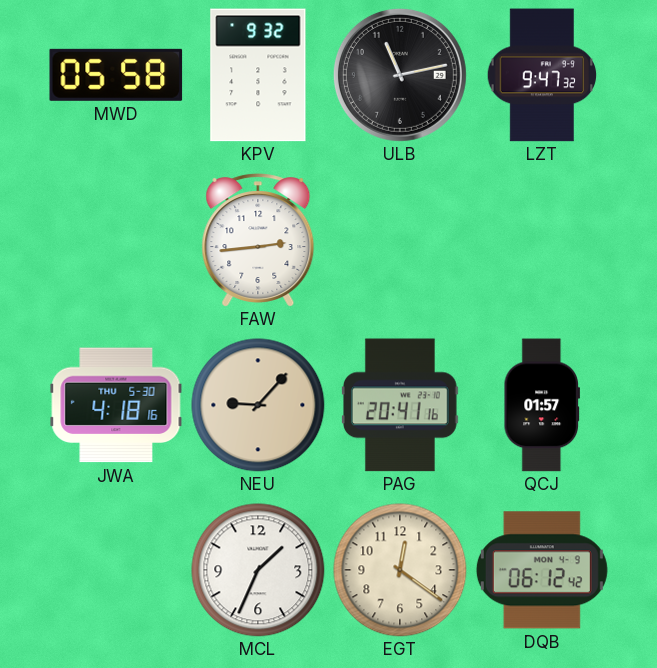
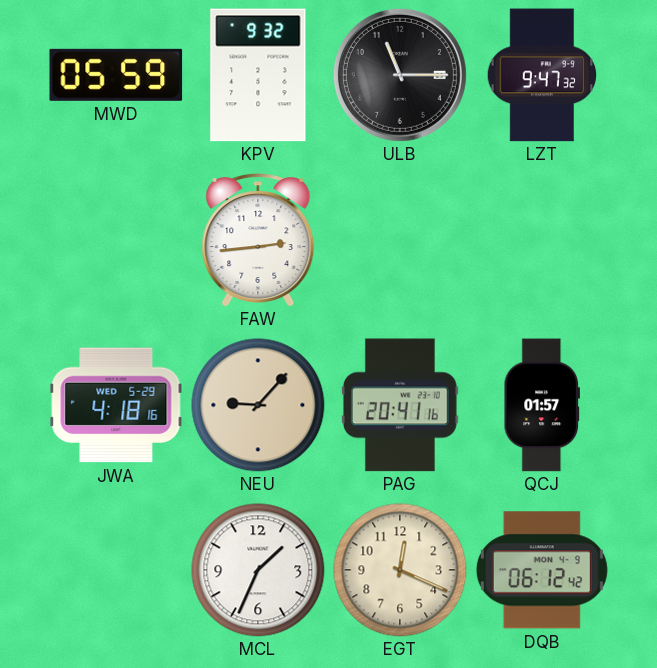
MWD: 05:58 -> 05:59 (116, 75)
ULB: 11:13 -> 11:15 (400, 75)
JWA date: THU 5-30 -> WED 5-29 (116, 405)
EGT: 12:21 -> 12:19 (400, 570)
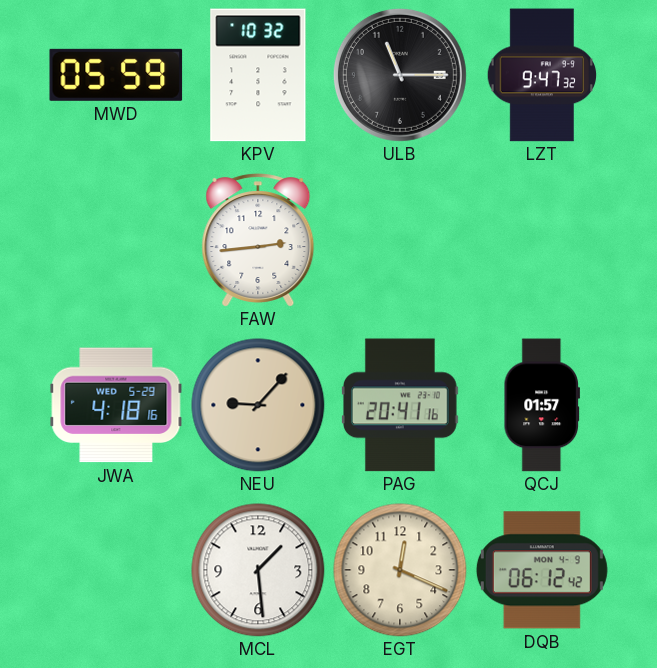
KPV: 9:32 -> 10:32 (258, 75)
MCL: 1:34 -> 1:29 (258, 570)
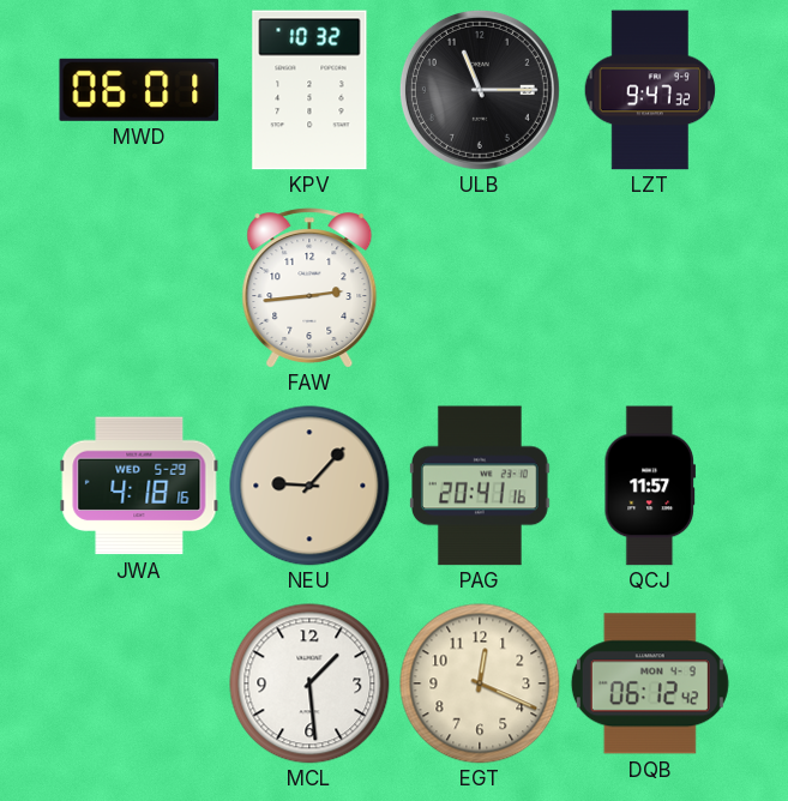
MWD: 05:59 -> 06:01 (139, 90)
QCJ: 01:57 -> 11:57 (649, 486)
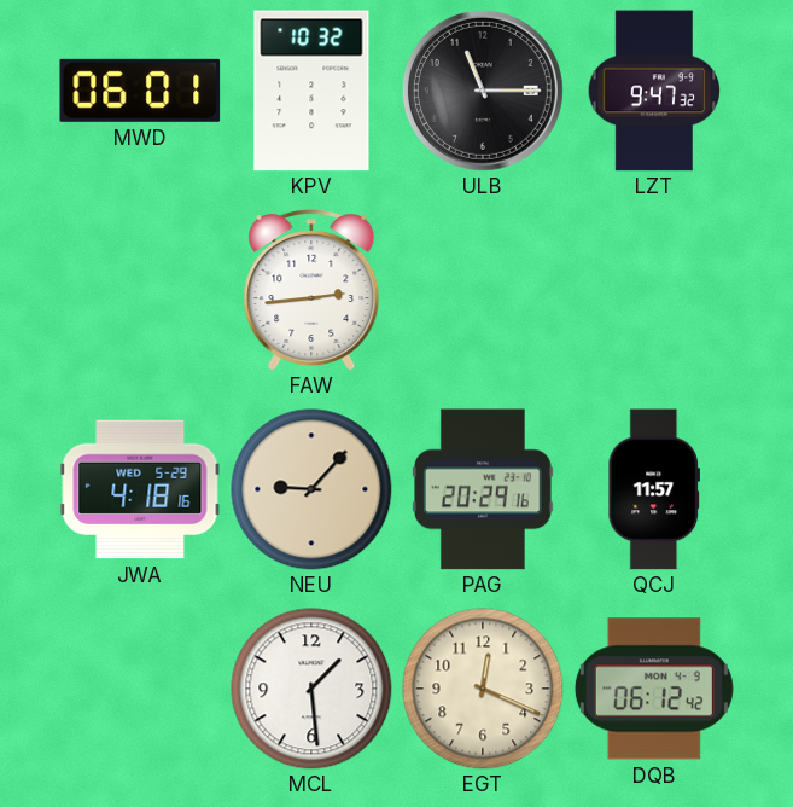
PAG: 20:41 -> 20:29 (483, 489)
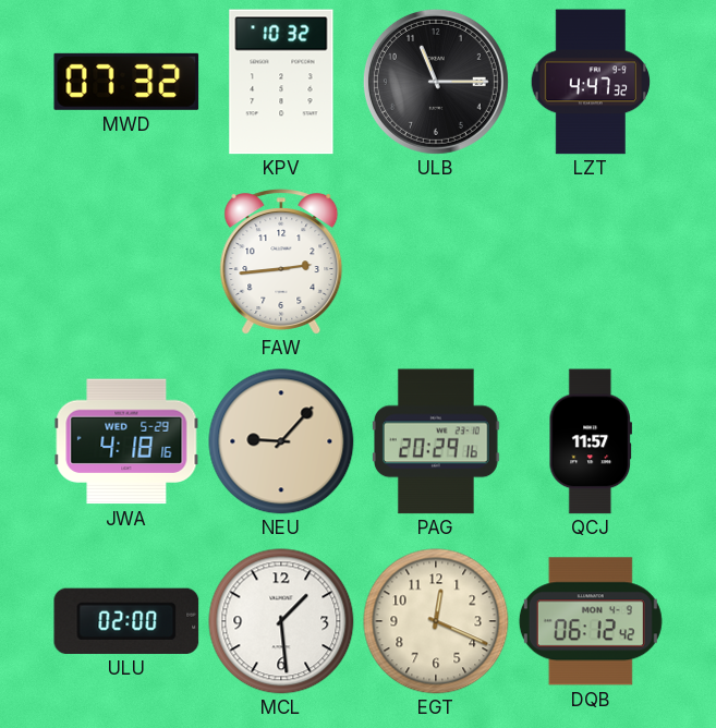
MWD: 06:01 -> 07:32 (126, 82)
LZT: 9:47 -> 4:47 (591, 82)
ULU: none -> 02:00 (126, 621)
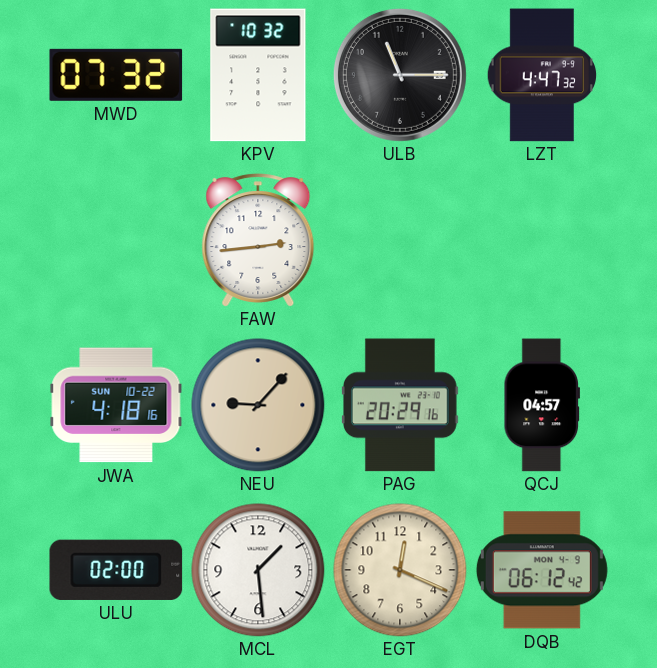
JWA date: WED 5-29 -> SUN 10-22 (116, 405)
QCJ: 11:57 -> 04:57 (541, 405)
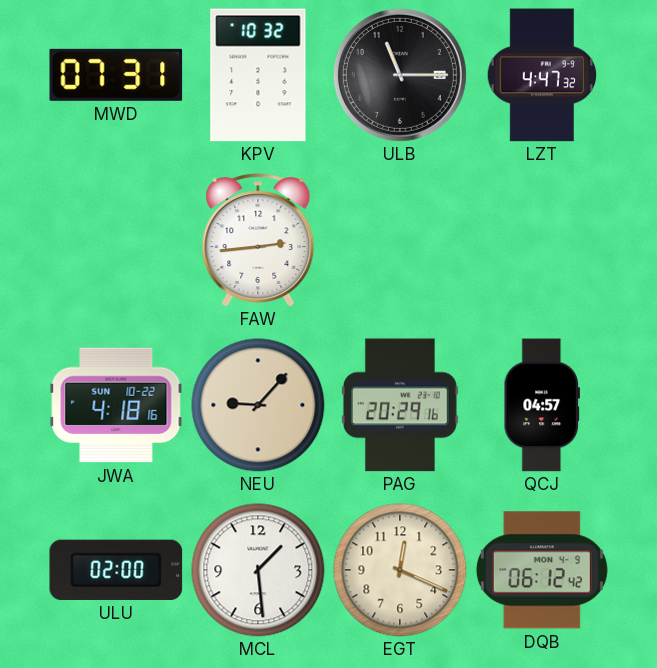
MWD: 07:32 -> 07:31 (116, 75)
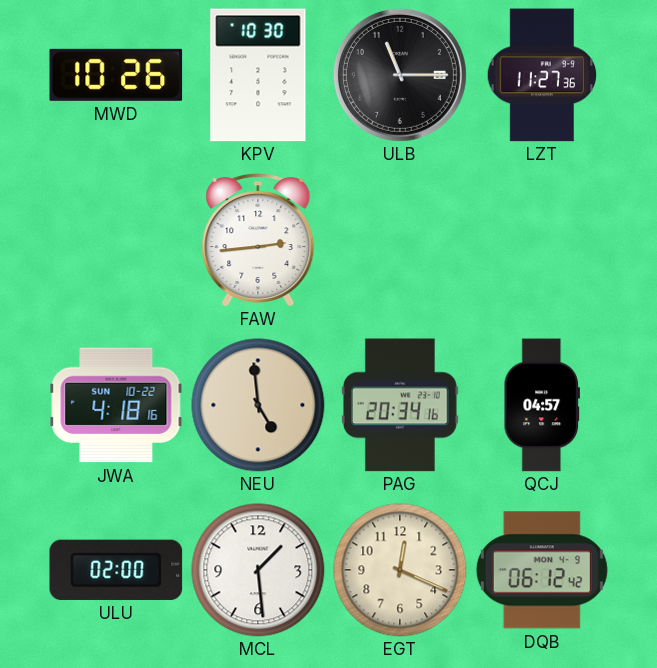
MWD: 07:31 -> 10:26 (116, 75)
KPV: 10:32 -> 10:30 (258, 75)
LZT: 4:47 -> 11:27 (542, 75)
NEU: 9:07 -> 4:59 (258, 405)
PAG: 20:29 -> 20:34 (400, 405)
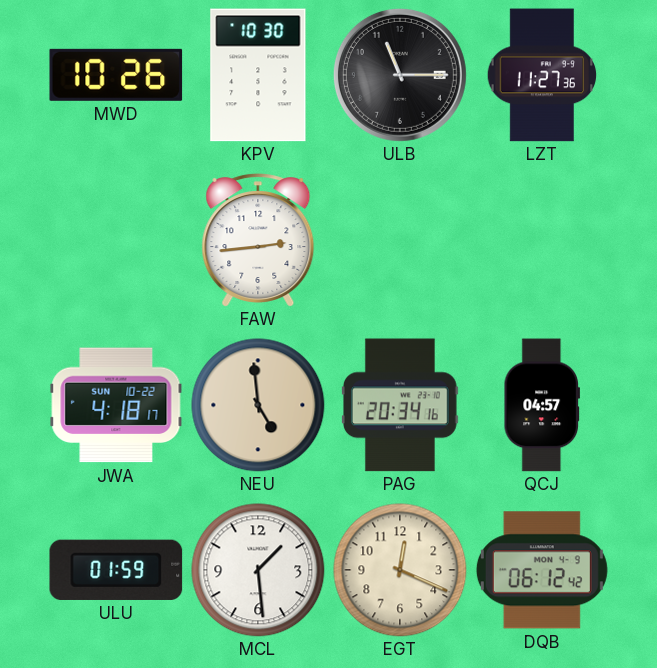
JWA: 4:18:16 -> 4:18:17 (116, 405)
ULU: 02:00 -> 01:59 (116, 570)
